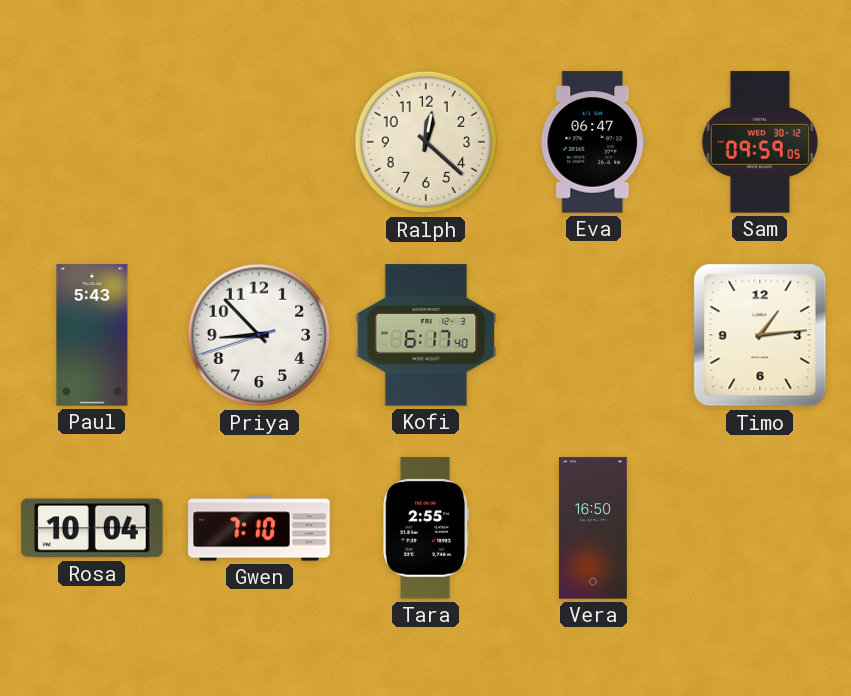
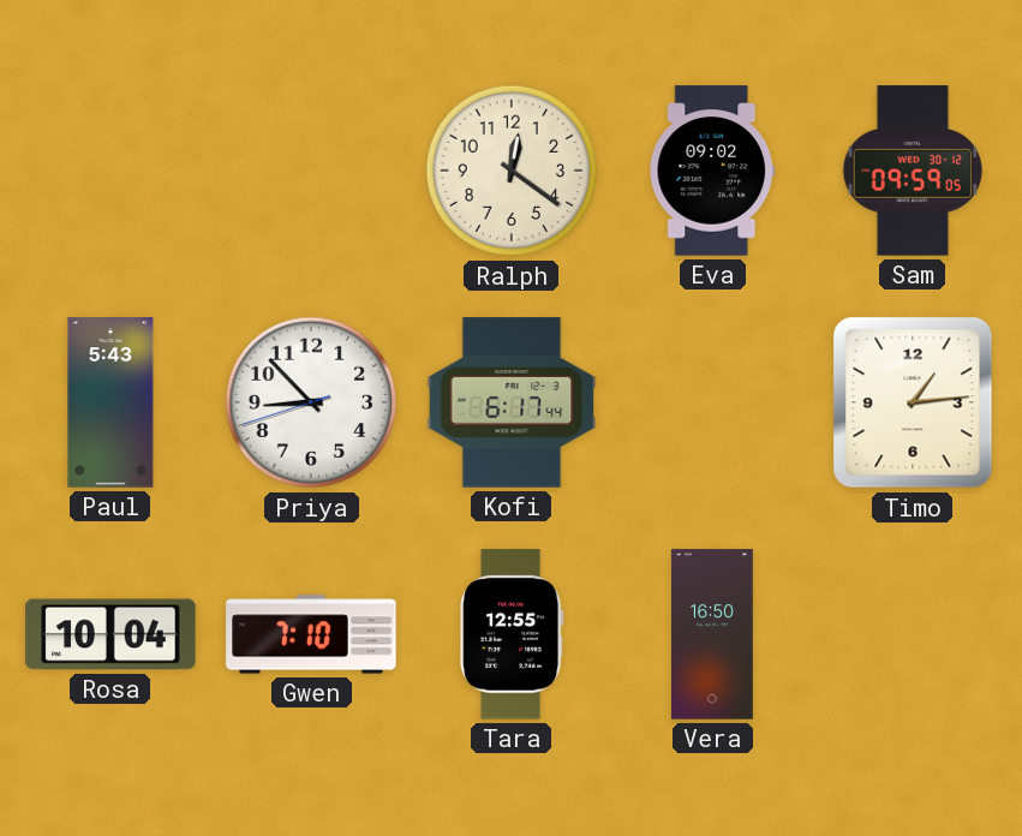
Ralph: 12:22 -> 12:21 (512, 171)
Eva: 06:47 -> 09:02 (712, 171)
Kofi: 6:17:40 -> 6:17:44 (512, 402)
Tara: 2:55 -> 12:55 (512, 634)
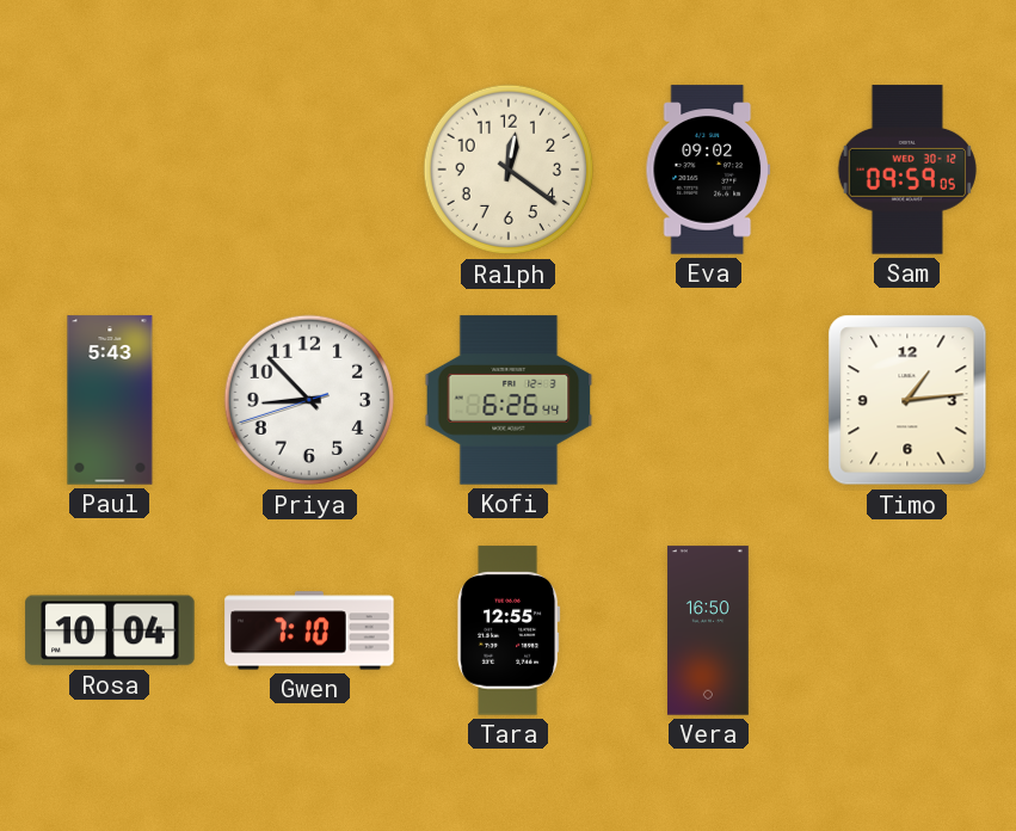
Kofi: 6:17 -> 6:26 (509, 400)
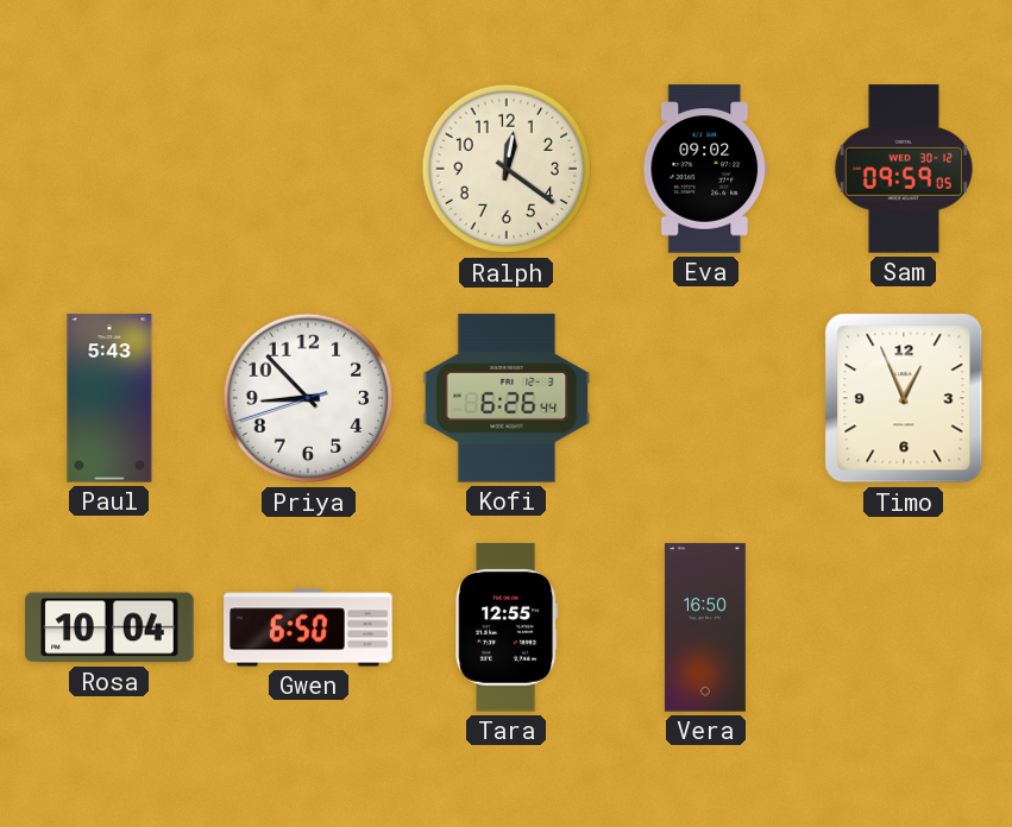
Timo: 1:14 -> 12:56 (904, 398)
Gwen: 7:10 -> 6:50 (308, 627)
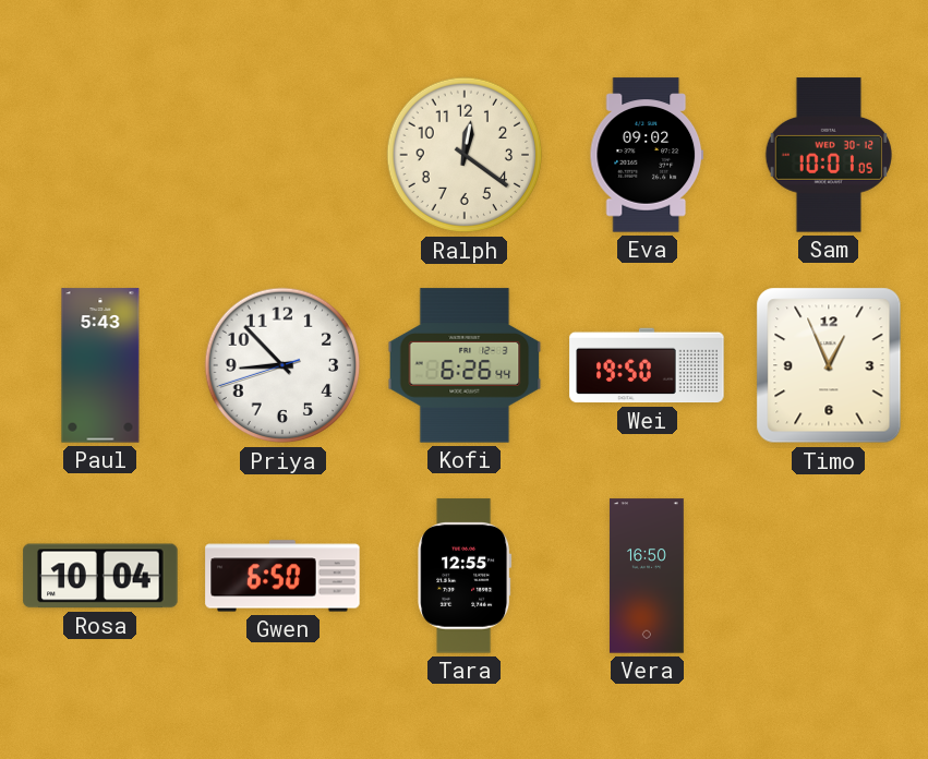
Sam: 09:59 -> 10:01 (829, 155)
Wei: none -> 19:50 (647, 365)
